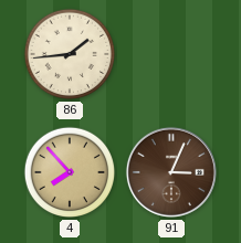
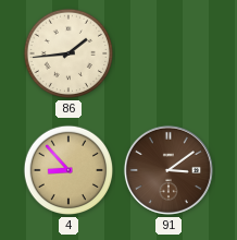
4: 7:53 -> 8:53 (68, 170)
91: 3:04 -> 3:09 (169, 170)
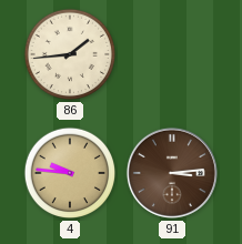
4: 8:53 -> 9:46 (70, 173)
91: 3:09 -> 3:14 (172, 173)
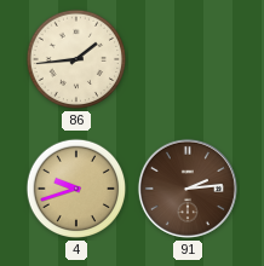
4: 9:46 -> 9:42 (76, 189)
91: 3:14 -> 2:14 (188, 189)
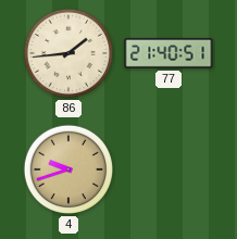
77: none -> 21:40 (169, 54)
91: 2:14 -> none (188, 189)
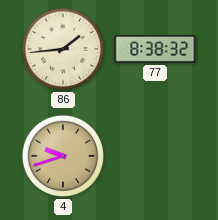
77: 21:40 -> 8:38 (155, 50)
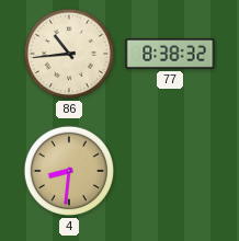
86: 1:44 -> 10:44 (69, 54)
4: 9:42 -> 8:31 (69, 171)
